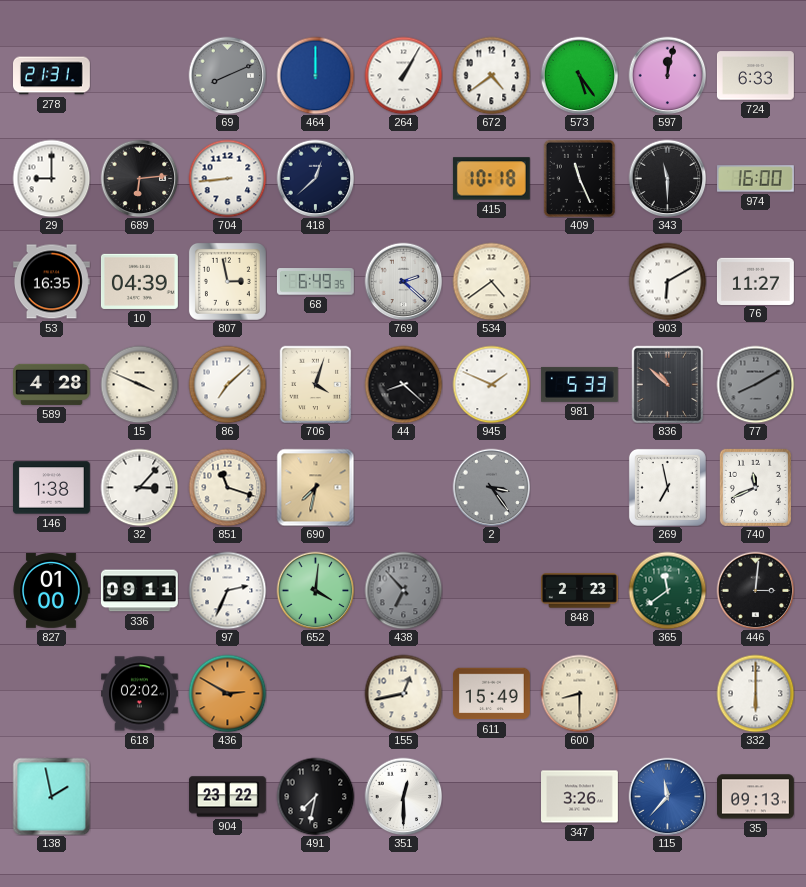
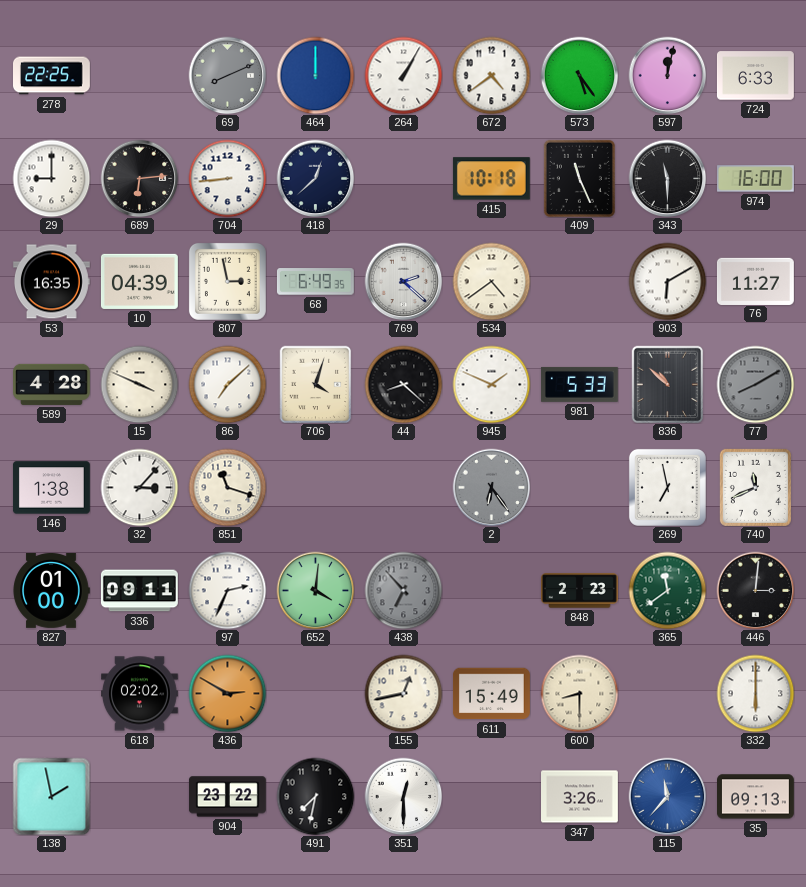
278: 21:31 -> 22:25 (52, 76)
690: 7:32 -> none (315, 487)
2: 3:24 -> 6:24 (491, 487)
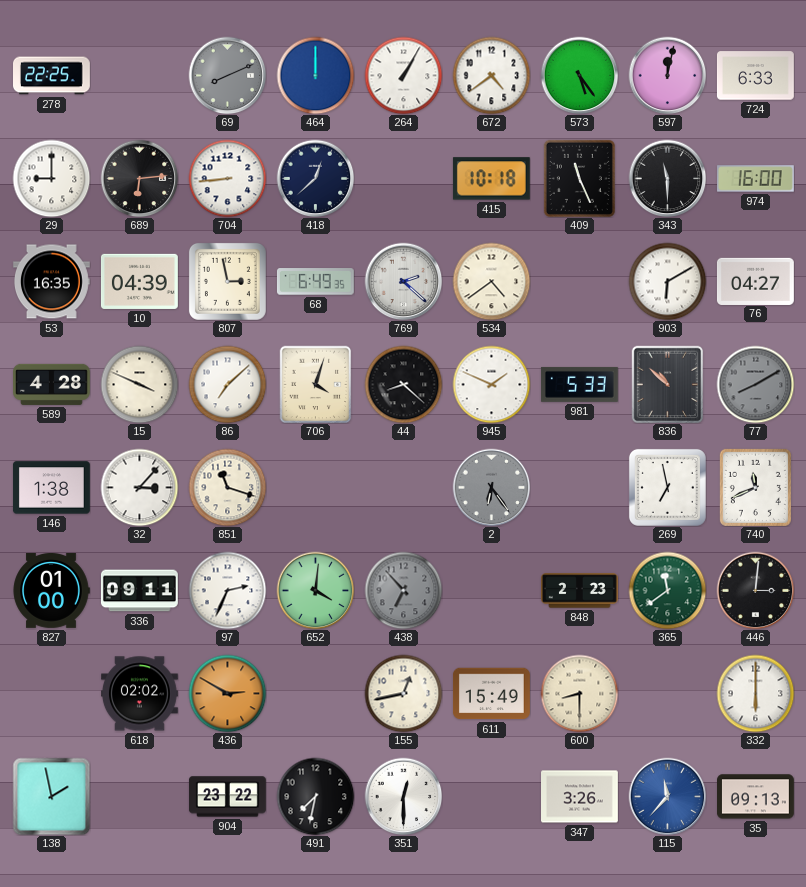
76: 11:27 -> 04:27 (755, 281)
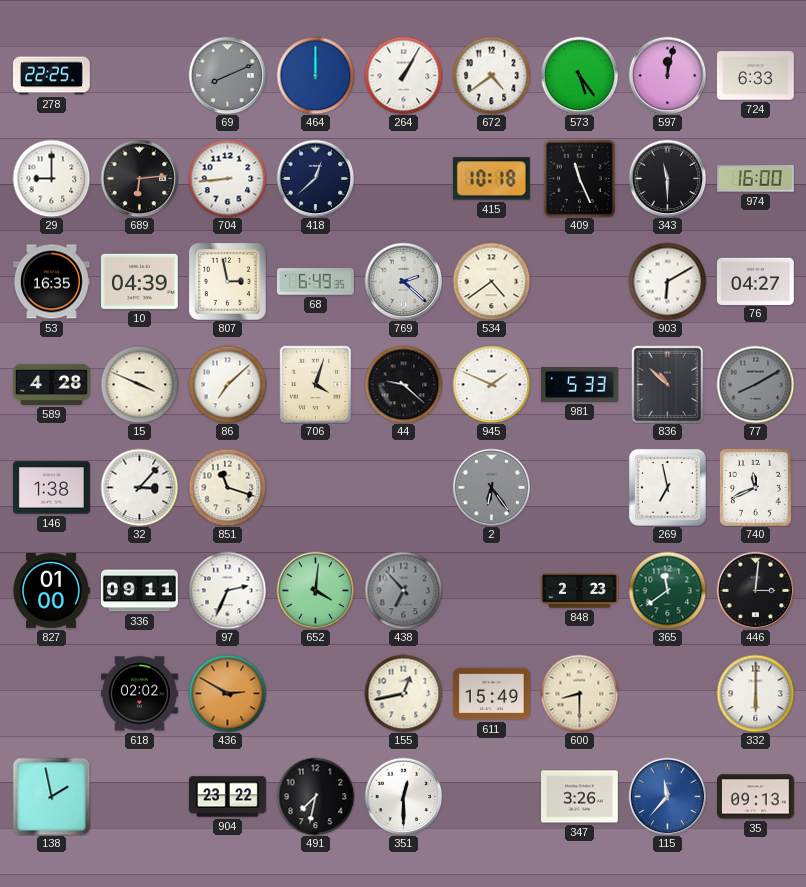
44: 8:22 -> 9:22 (403, 384)
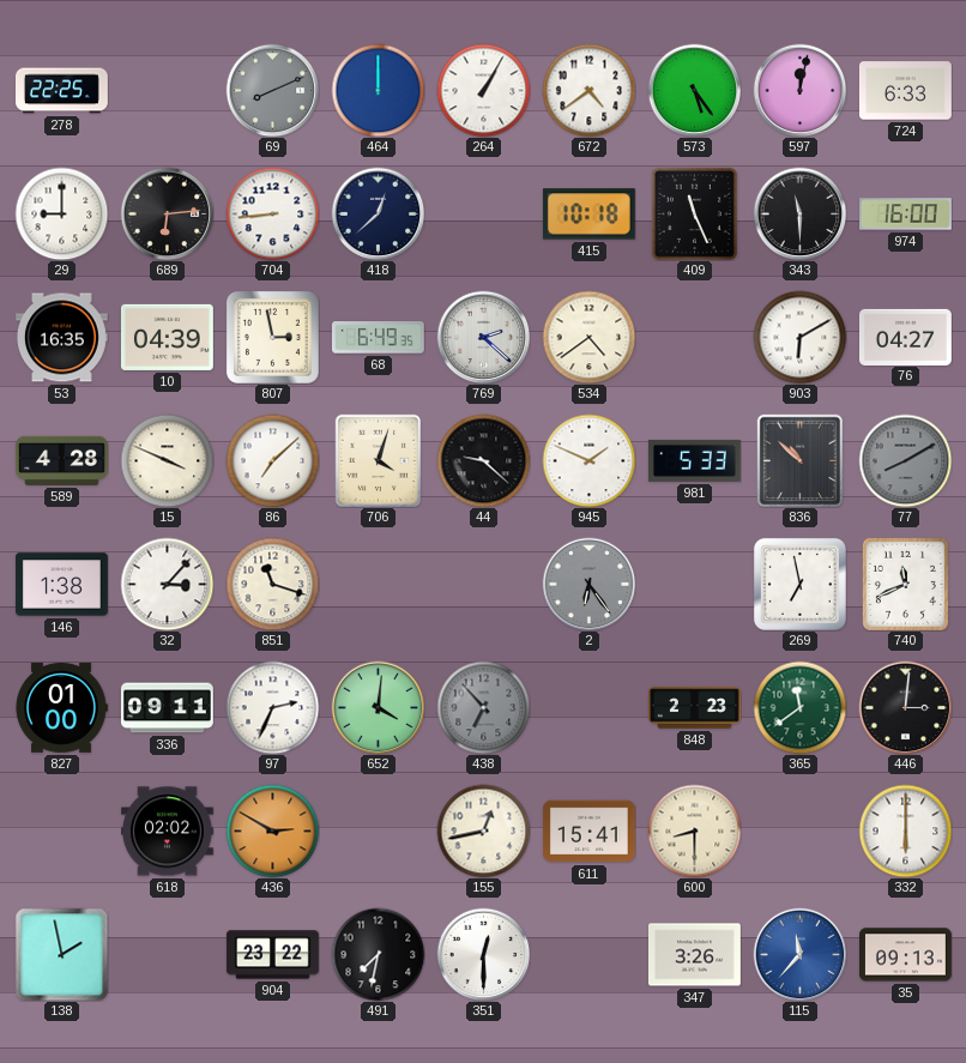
611: 15:49 -> 15:41 (588, 832)
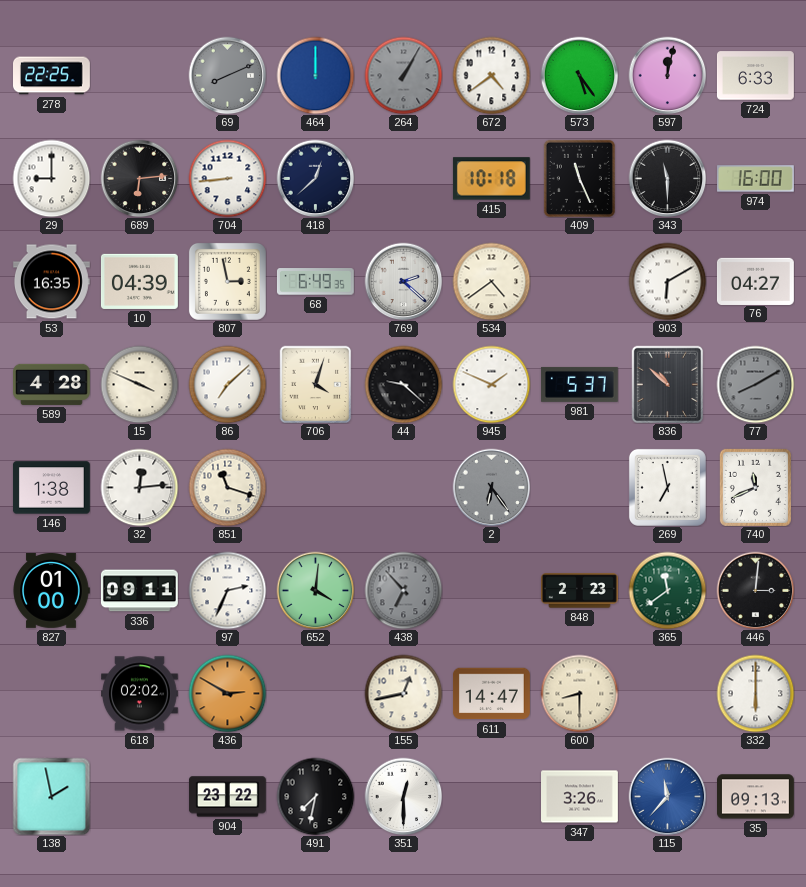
264 dial: white -> grey (403, 75)
981: 5:33 -> 5:37 (579, 384)
32: 3:07 -> 12:14 (139, 487)
611: 15:41 -> 14:47 (491, 694)
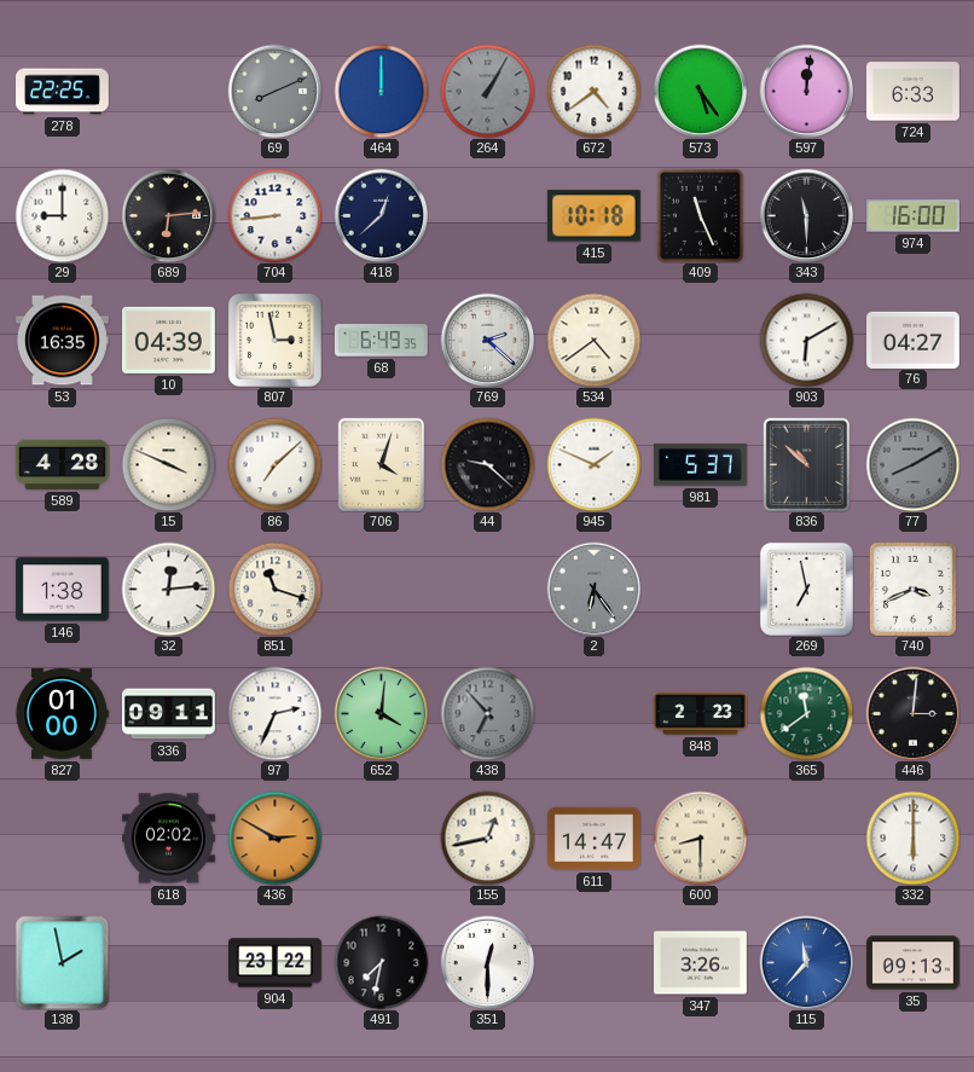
597: 12:02 -> 12:01 (806, 91)
740: 11:41 -> 3:41 (912, 589)
